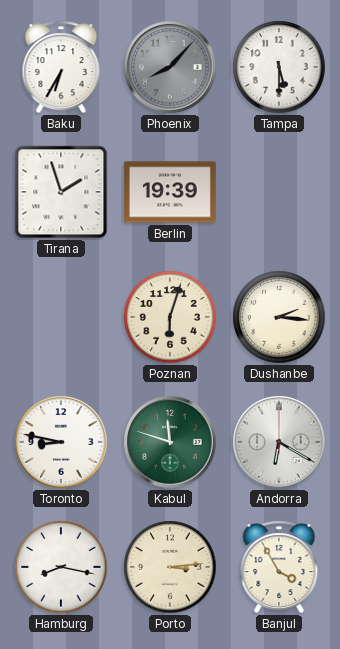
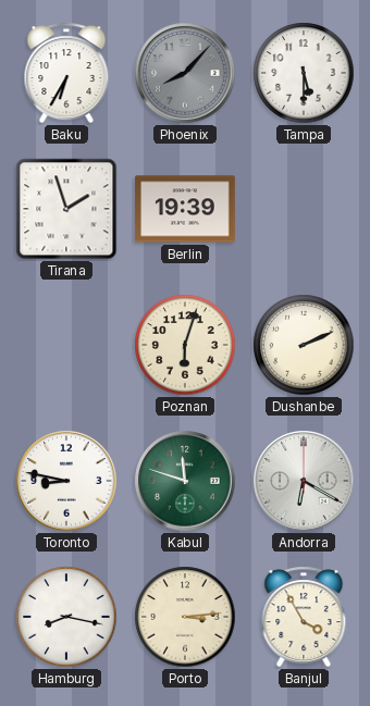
Dushanbe: 2:16 -> 2:11 (304, 345)
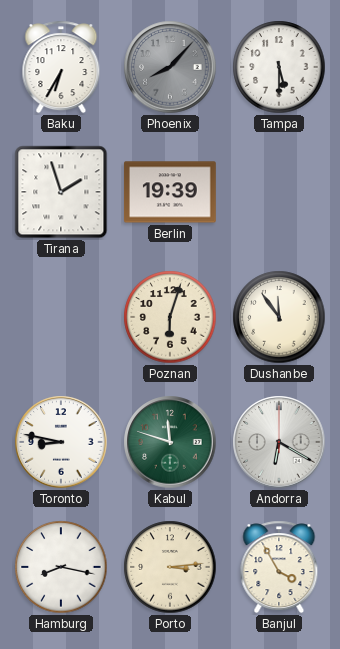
Dushanbe: 2:11 -> 11:54 (279, 317)
